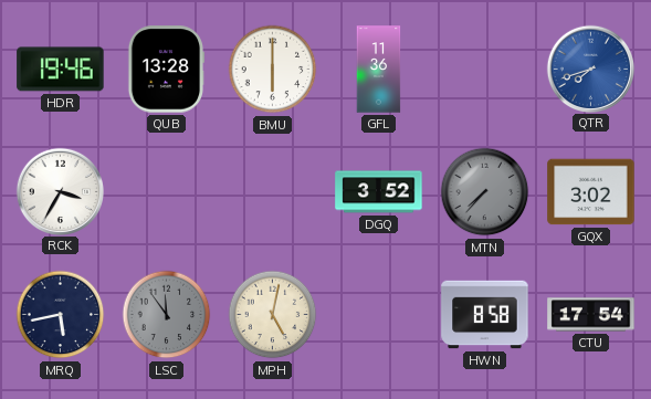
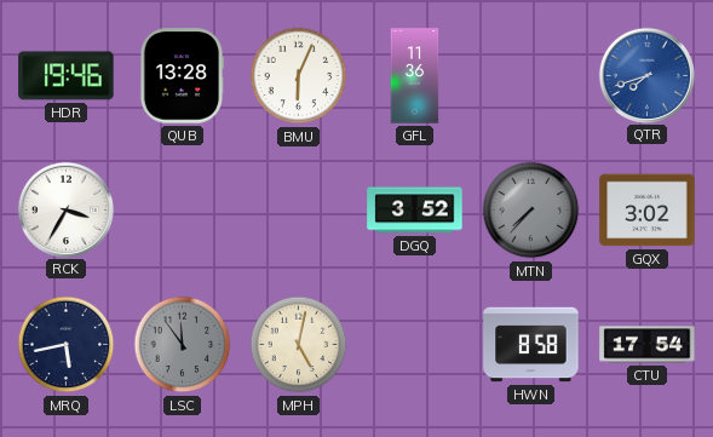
BMU: 6:00 -> 6:04 (299, 76)
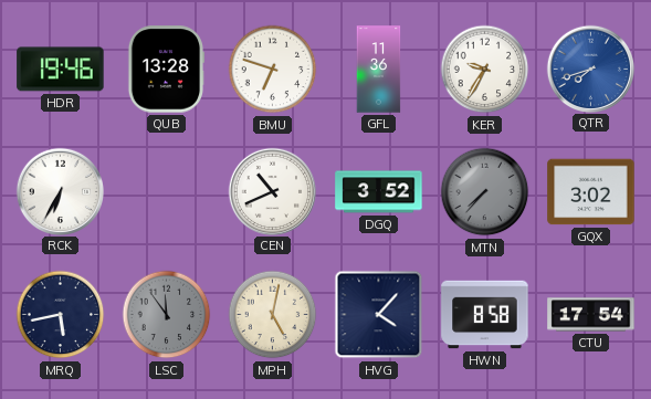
BMU: 6:04 -> 6:48 (273, 70)
KER: none -> 9:35 (485, 70)
RCK: 3:35 -> 6:35 (60, 191)
CEN: none -> 10:41 (272, 191)
HVG: none -> 4:07 (379, 315)
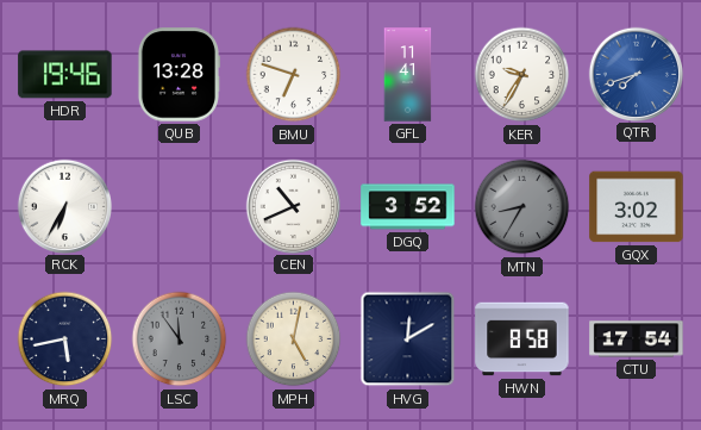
GFL: 11:36 -> 11:41 (408, 75)
MTN: 7:37 -> 8:35 (522, 207)
HVG: 4:07 -> 12:10 (408, 339)
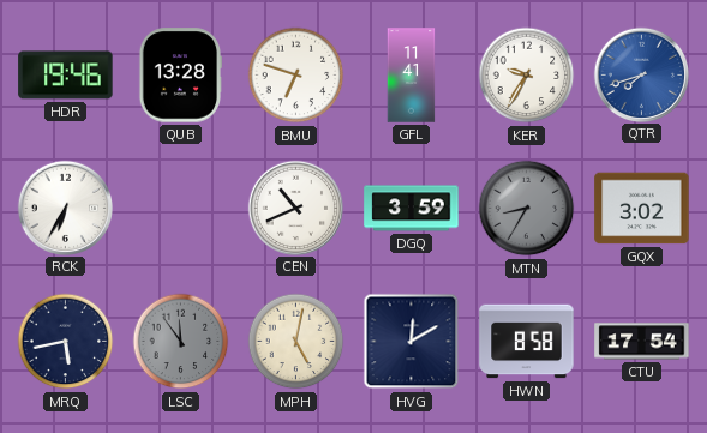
DGQ: 3:52 -> 3:59 (412, 209)
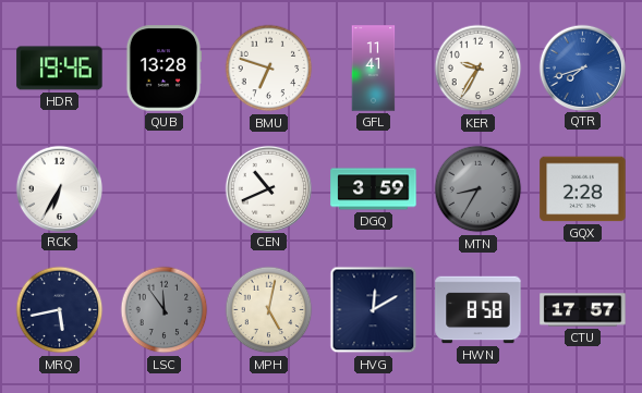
GQX: 3:02 -> 2:28 (583, 189)
CTU: 17:54 -> 17:57 (583, 310)
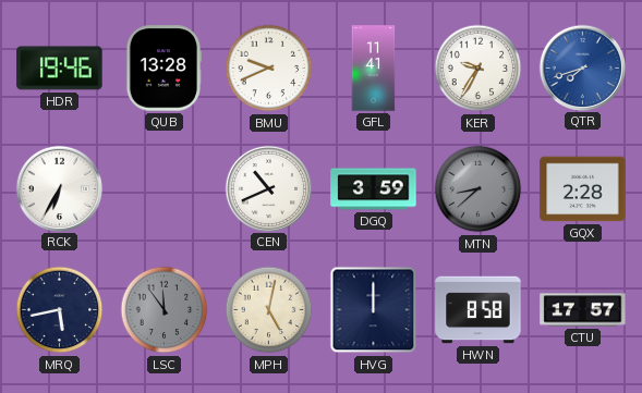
BMU: 6:48 -> 9:41 (269, 69)
MTN: 8:35 -> 8:38 (479, 189)
HVG: 12:10 -> 12:00 (374, 310)
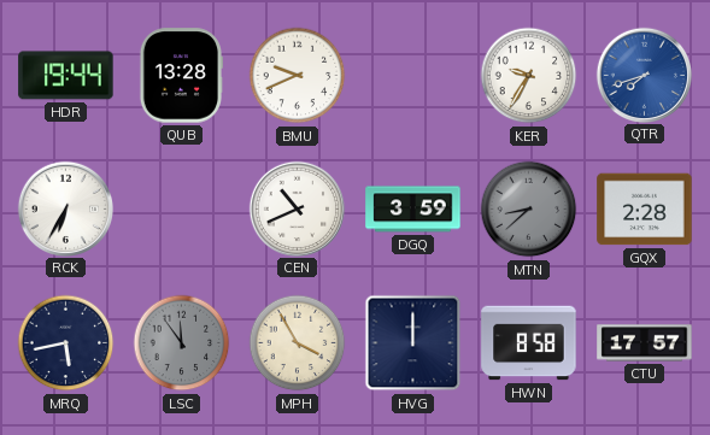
HDR: 19:46 -> 19:44 (66, 76)
GFL: 11:41 -> none (374, 69)
MPH: 5:02 -> 3:55 (298, 343)
